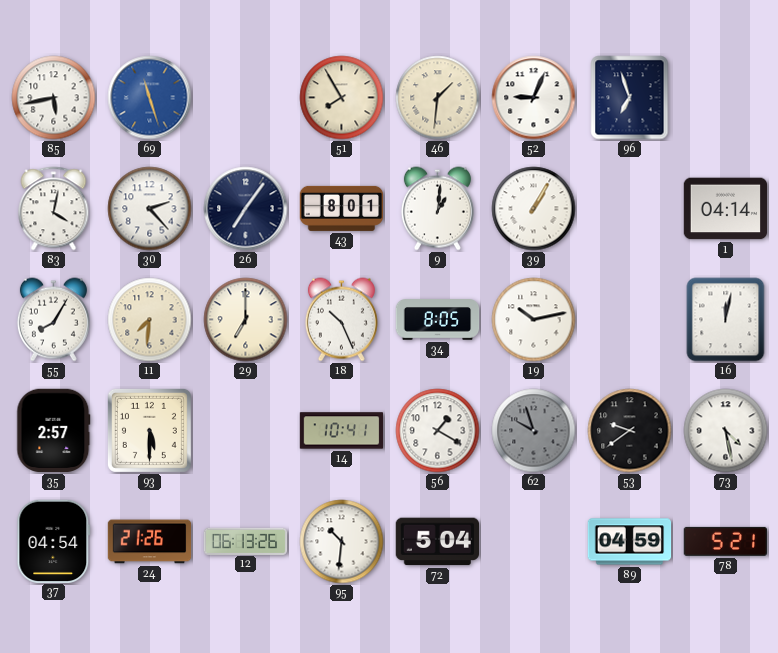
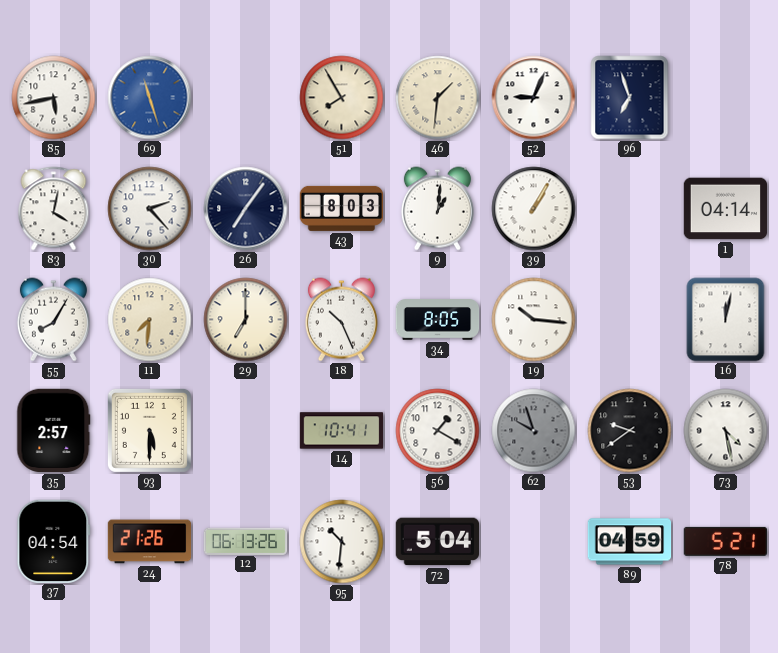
43: 8:01 -> 8:03 (342, 208)
19: 10:13 -> 10:16 (534, 320)
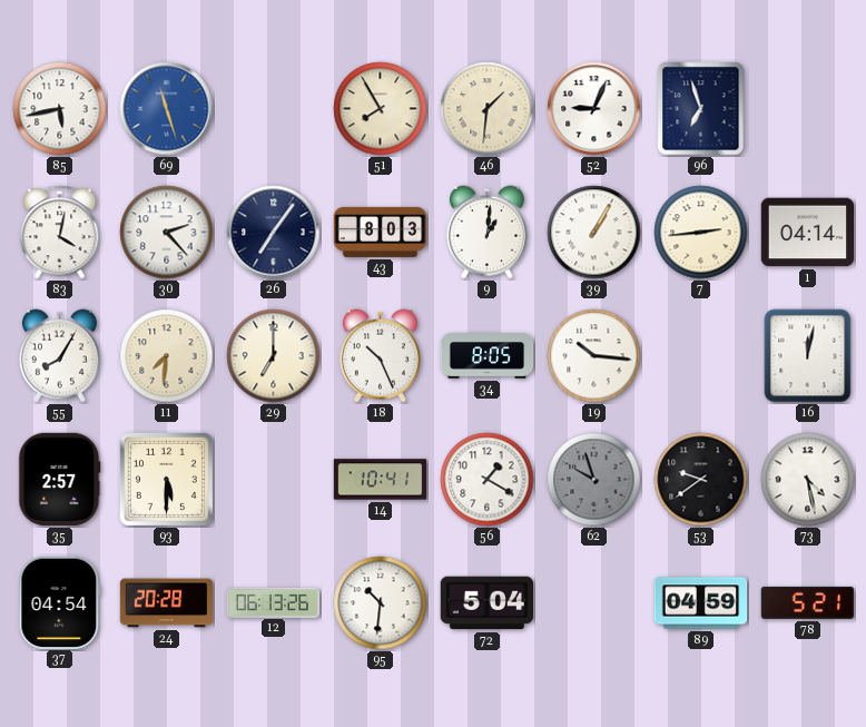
7: none -> 2:44 (701, 233)
24: 21:26 -> 20:28 (167, 603)
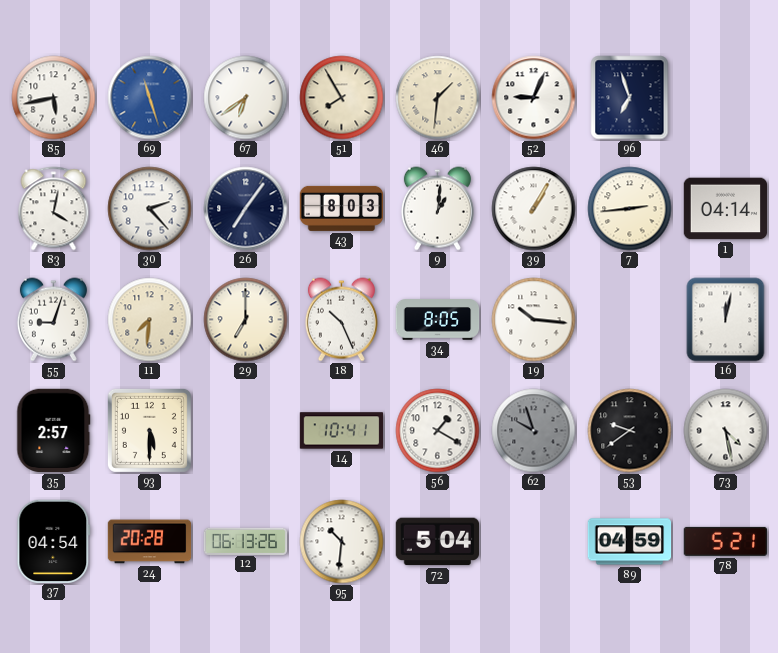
67: none -> 6:39 (246, 98)
55: 8:05 -> 9:03 (53, 320)
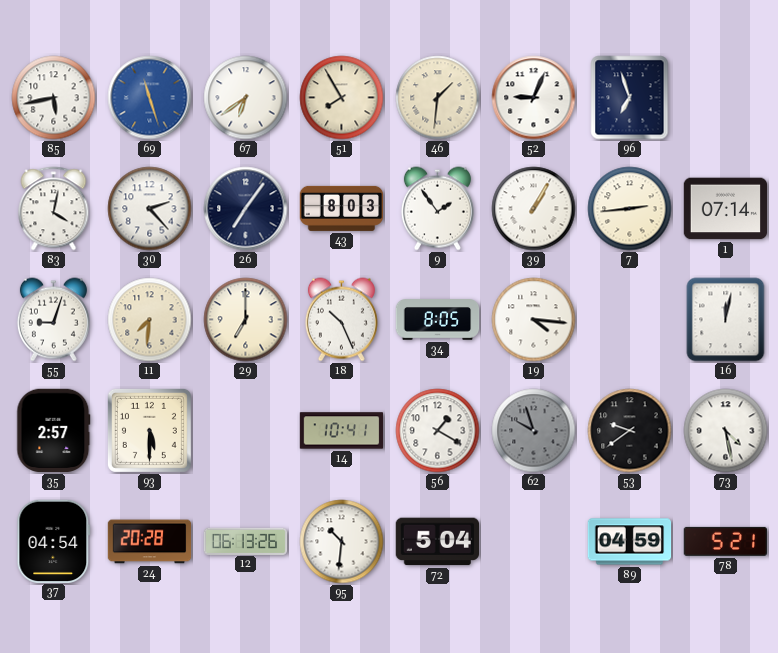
9: 1:01 -> 1:54 (437, 209)
1: 04:14 -> 07:14 (726, 209)
19: 10:16 -> 4:16 (534, 320)
